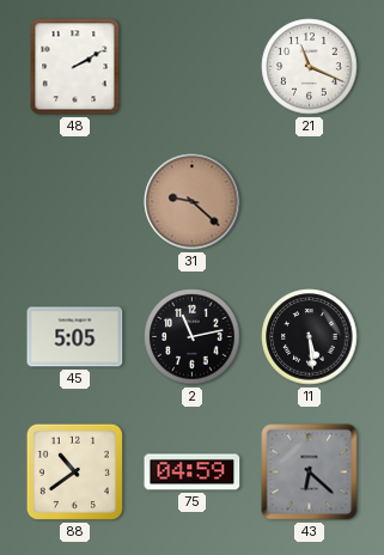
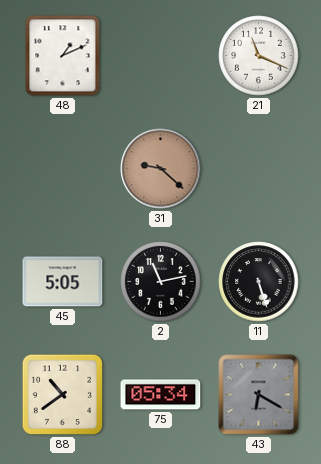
48: 2:10 -> 1:11 (63, 56)
11: 5:29 -> 5:27 (259, 282)
75: 04:59 -> 05:34 (161, 395)
43: 6:22 -> 6:20 (259, 395)
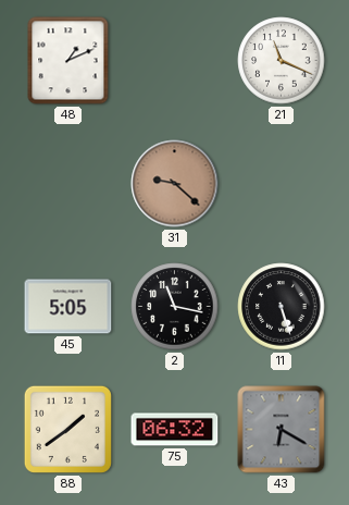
2: 11:13 -> 11:17 (175, 307)
88: 10:39 -> 1:39 (67, 429)
75: 05:34 -> 06:32 (175, 430)
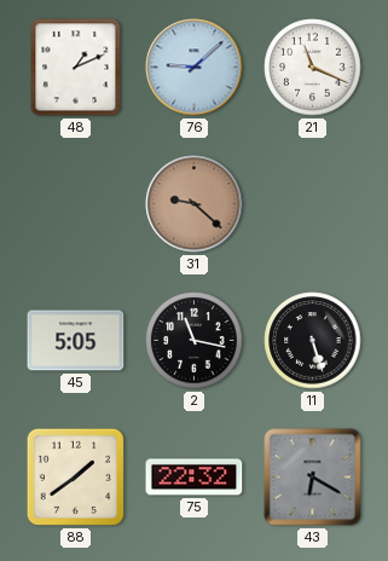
76: none -> 9:08 (195, 68)
75: 06:32 -> 22:32 (195, 478)
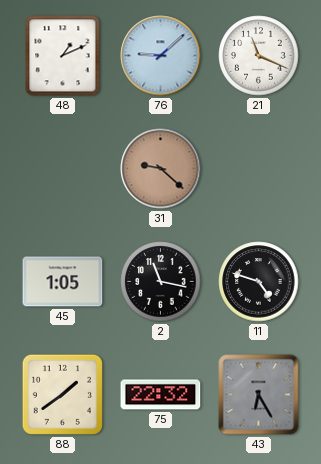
45: 5:05 -> 1:05 (63, 282)
11: 5:27 -> 4:48 (259, 282)
43: 6:20 -> 6:25 (259, 395)
